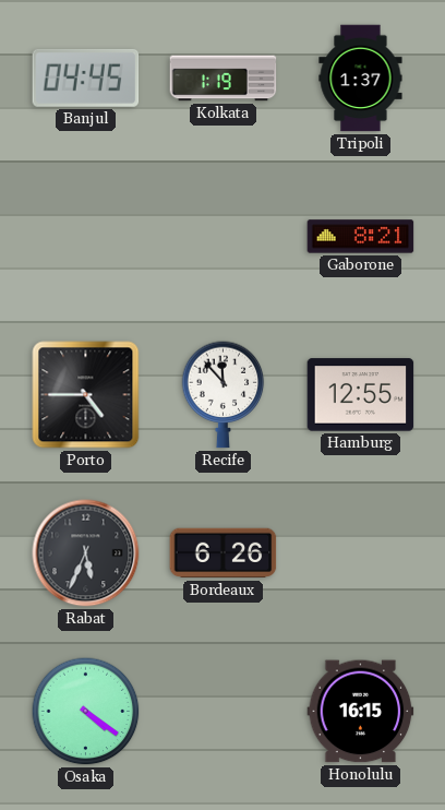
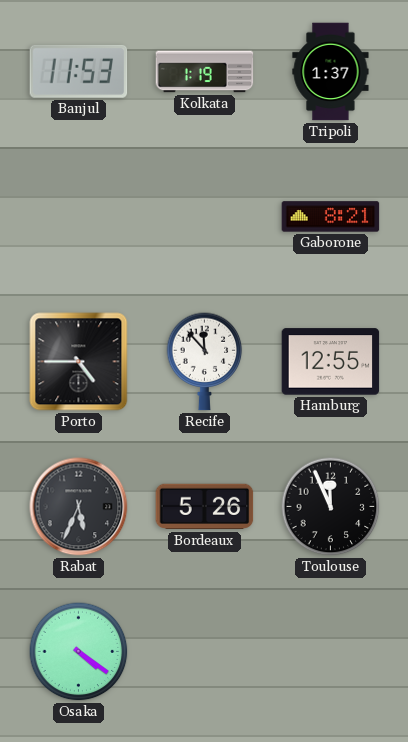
Banjul: 04:45 -> 11:53 (79, 71)
Bordeaux: 6:26 -> 5:26 (205, 507)
Toulouse: none -> 11:56 (331, 507)
Honolulu: 16:15 -> none (361, 712)
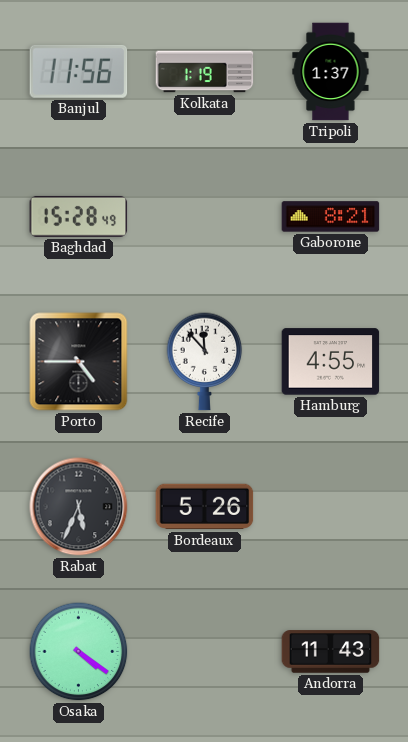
Banjul: 11:53 -> 11:56 (79, 71)
Baghdad: none -> 15:28 (79, 216)
Hamburg: 12:55 -> 4:55 (331, 362)
Toulouse: 11:56 -> none (331, 507)
Andorra: none -> 11:43 (331, 652)
